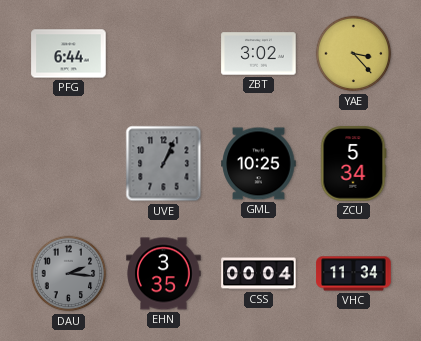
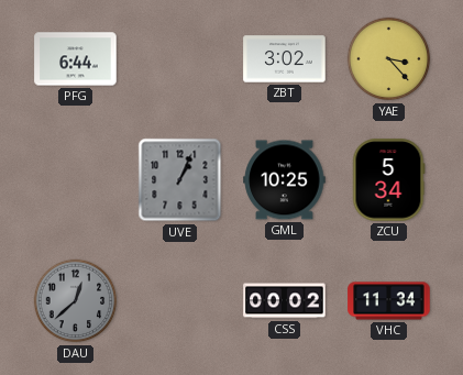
DAU: 2:16 -> 12:38 (76, 301)
EHN: 3:35 -> none (164, 274)
CSS: 00:04 -> 00:02 (285, 301)
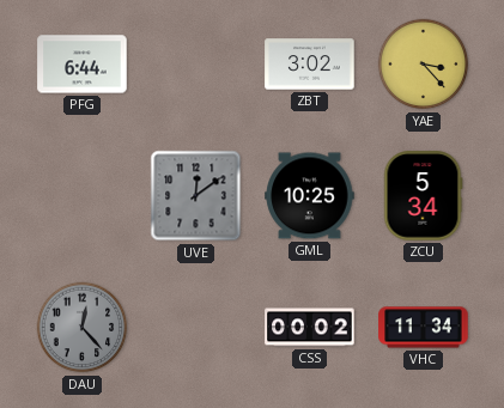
UVE: 1:04 -> 12:09 (196, 196)
DAU: 12:38 -> 12:23 (83, 328)
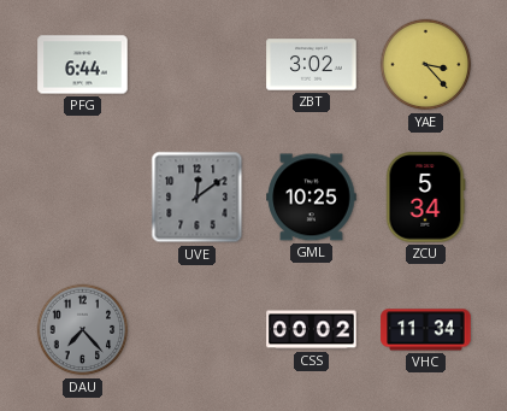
DAU: 12:23 -> 7:23 (83, 330)
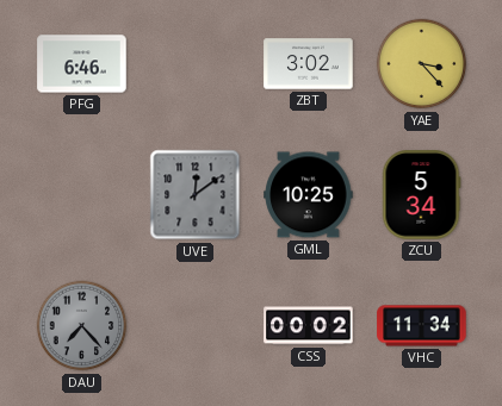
PFG: 6:44 -> 6:46 (82, 64)
